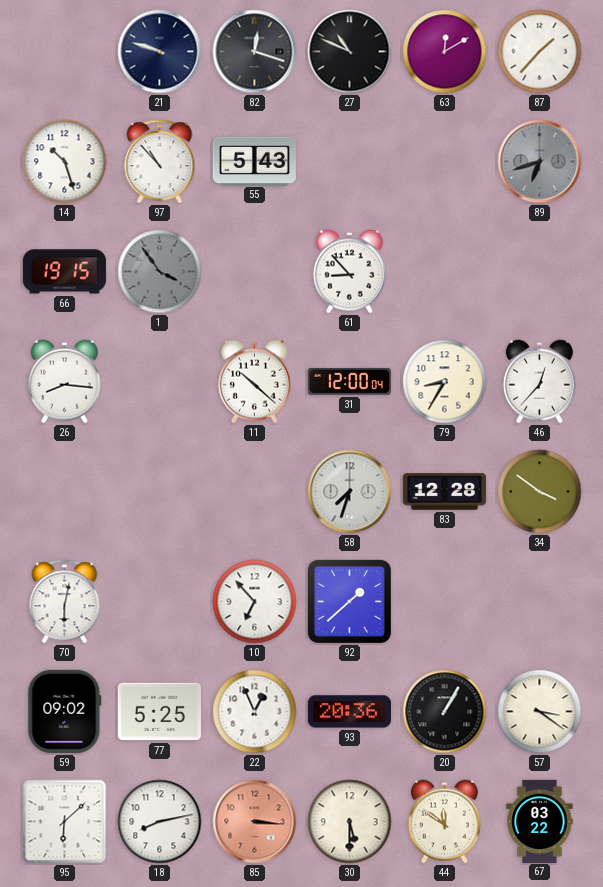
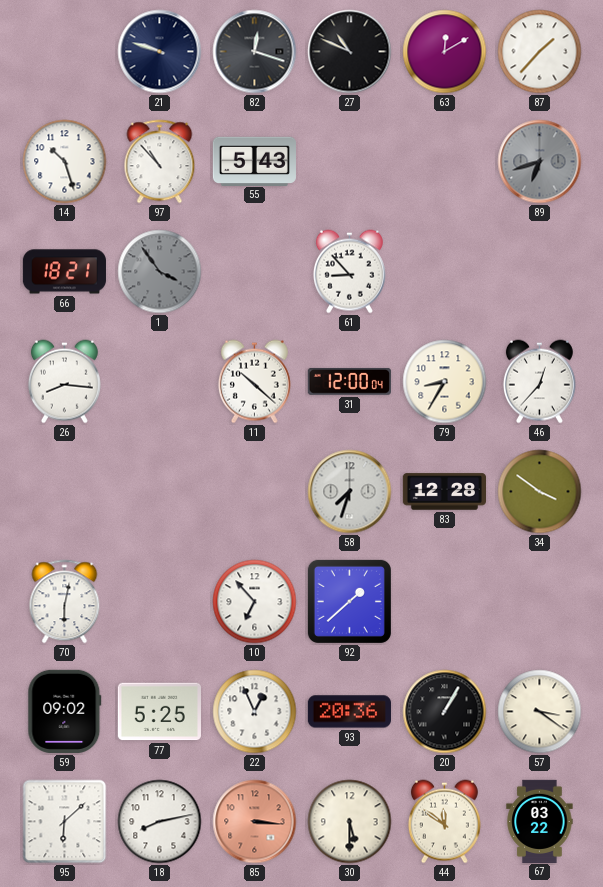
66: 19:15 -> 18:21 (64, 272)
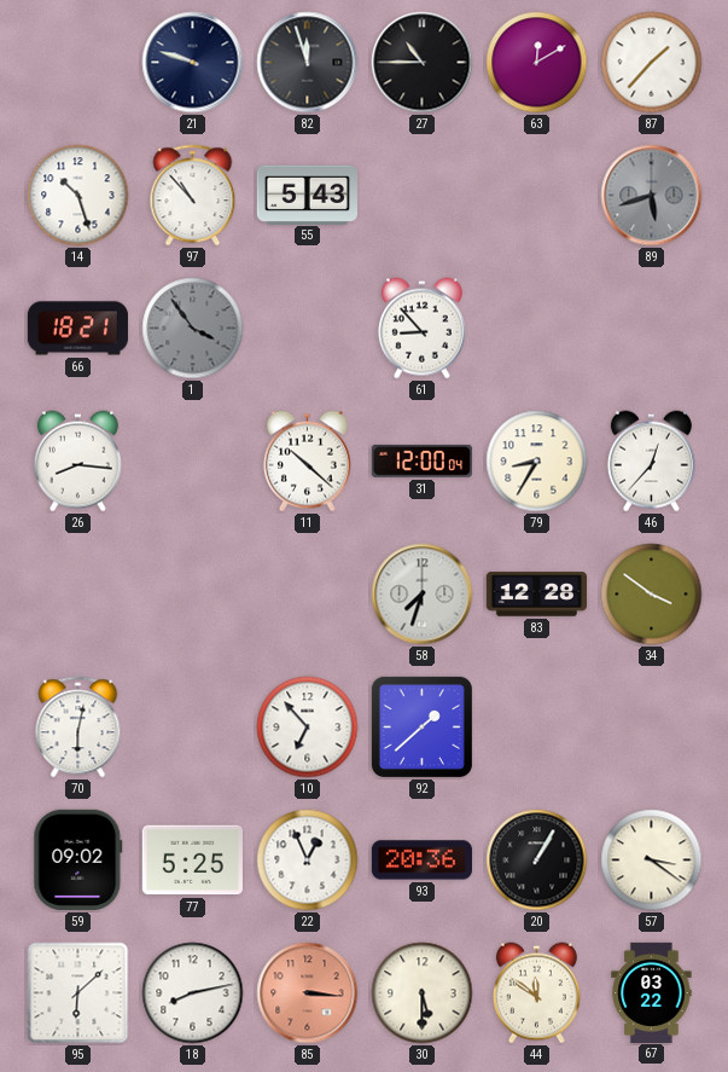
82: 12:18 -> 11:57 (308, 63)
27: 10:49 -> 10:45 (423, 63)
89: 6:42 -> 5:42 (652, 196)
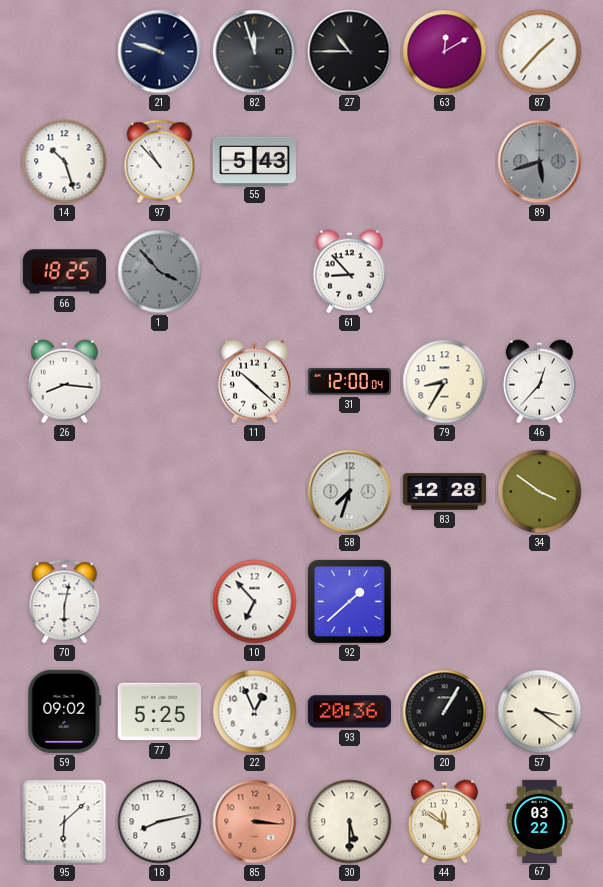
66: 18:21 -> 18:25 (64, 272)
1: 3:54 -> 3:53 (160, 272)
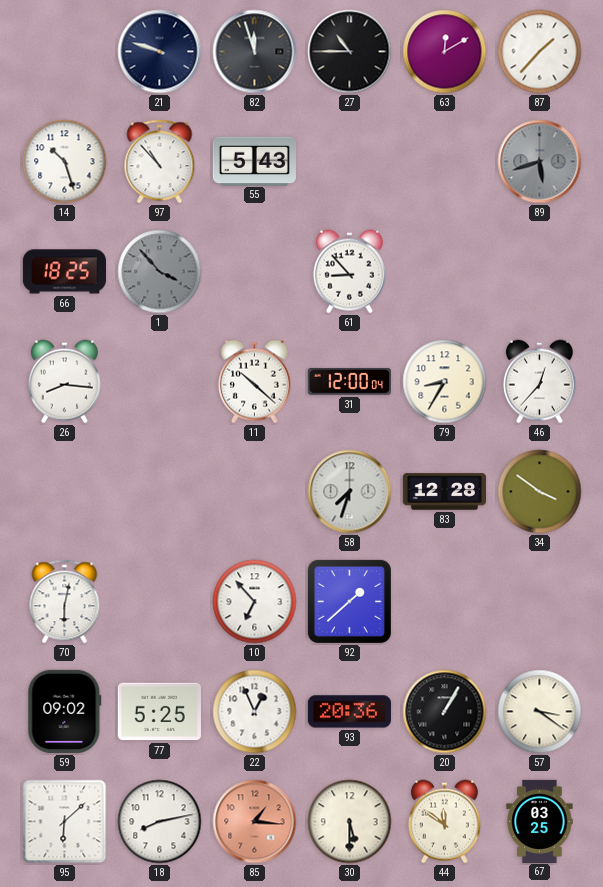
85: 3:16 -> 1:16 (255, 822)
67: 03:22 -> 03:25 (540, 821)
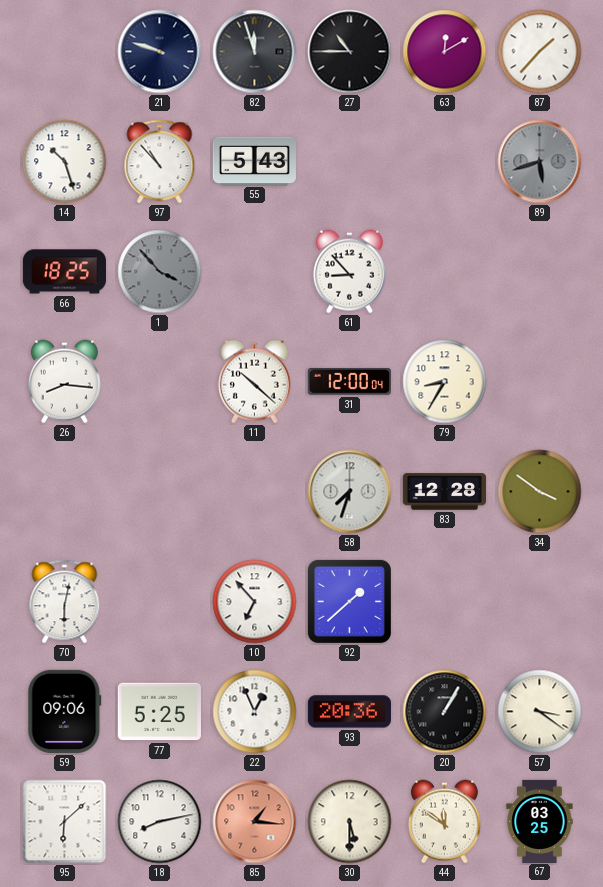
46: 12:37 -> none (539, 382)
59: 09:02 -> 09:06 (65, 711)
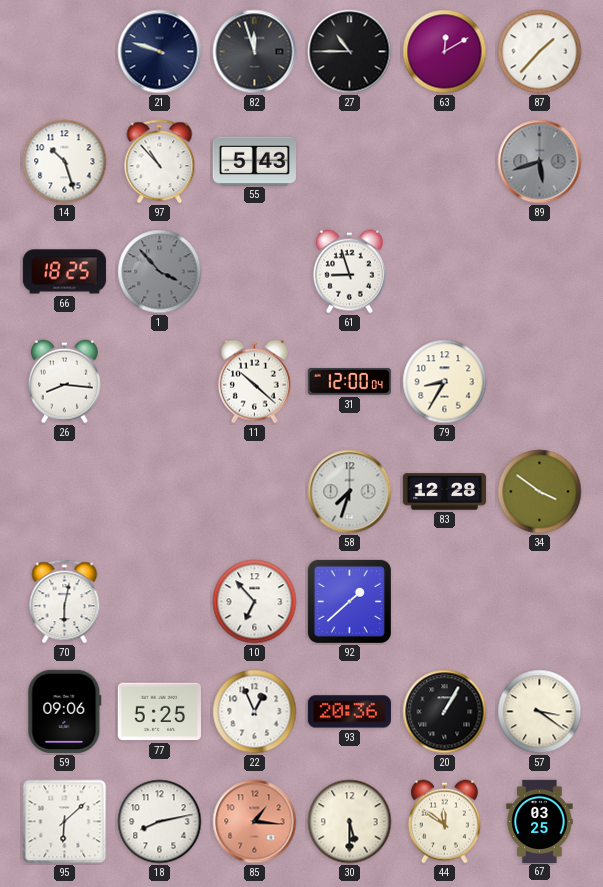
61: 8:53 -> 8:57 (349, 272)
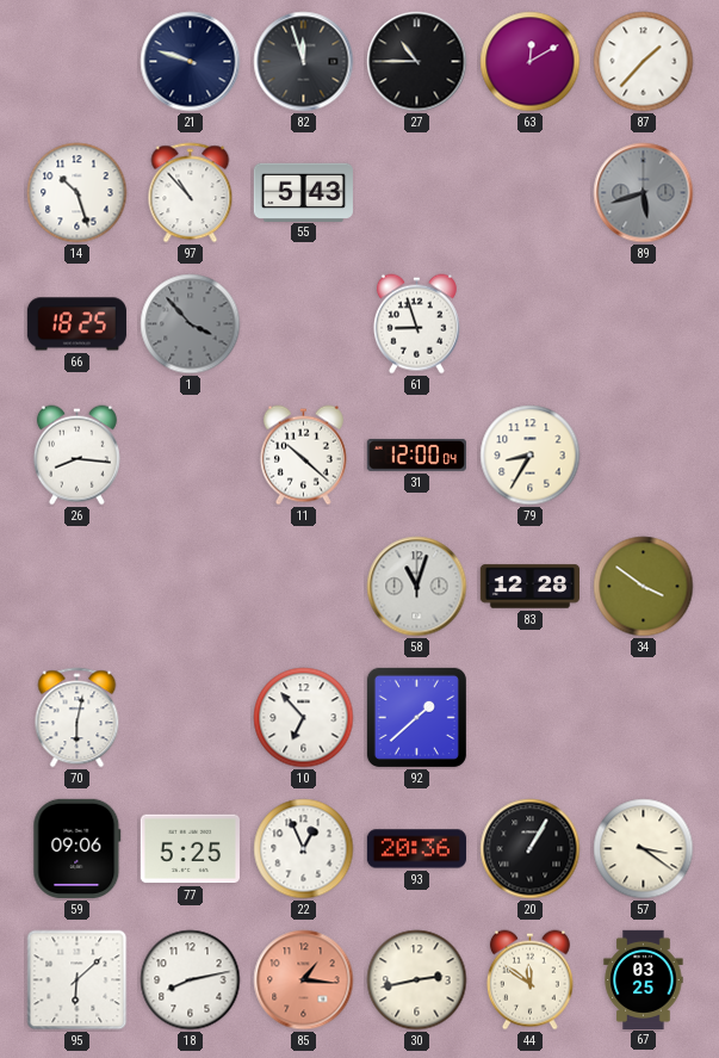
58: 7:33 -> 11:03 (417, 587)
30: 5:30 -> 2:43 (417, 980)
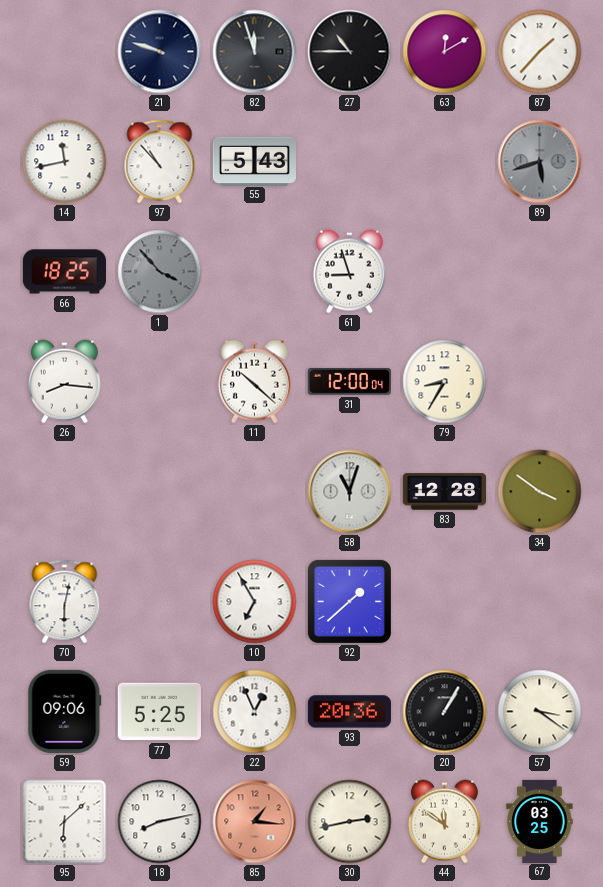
14: 10:27 -> 11:43 (65, 162)
10: 6:53 -> 6:55 (255, 602)
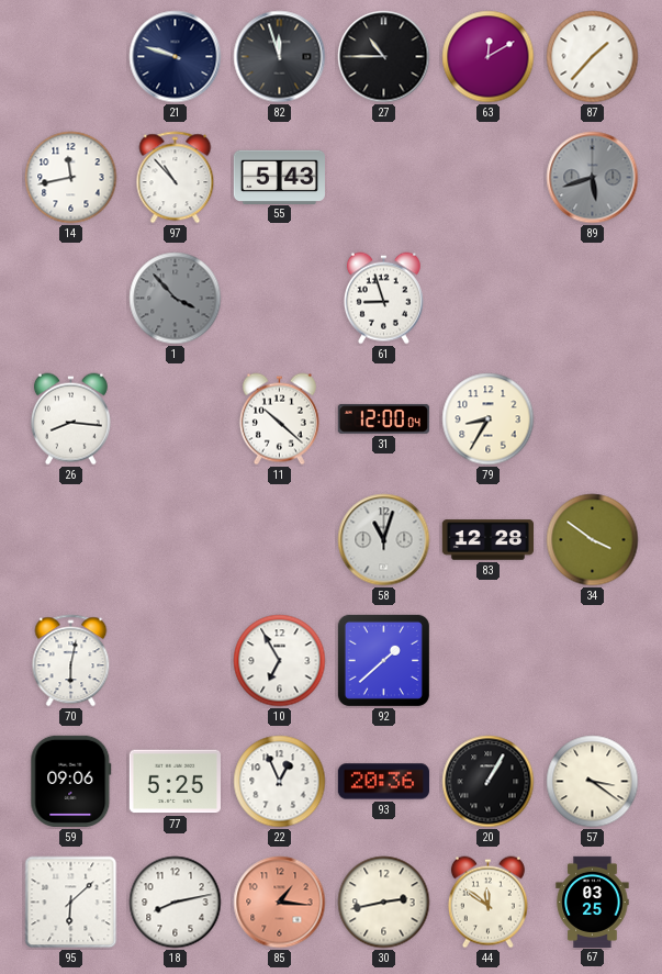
66: 18:25 -> none (64, 272)
